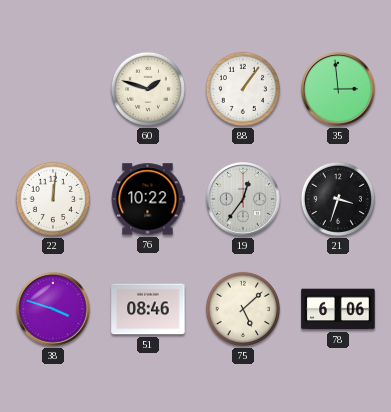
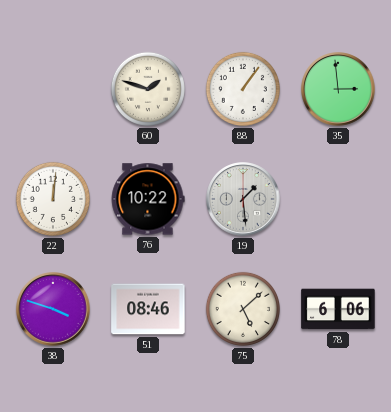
19: 12:36 -> 1:29 (243, 199)
21: 3:33 -> none (338, 199)
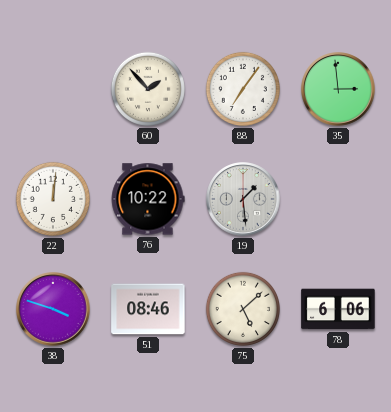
60: 1:48 -> 1:53 (148, 89)
88: 1:06 -> 7:06 (243, 89)
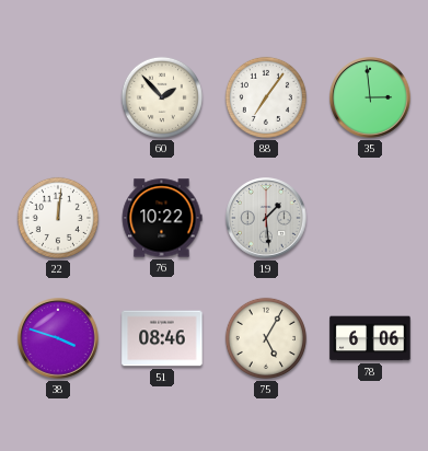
75: 5:08 -> 5:05 (266, 338)
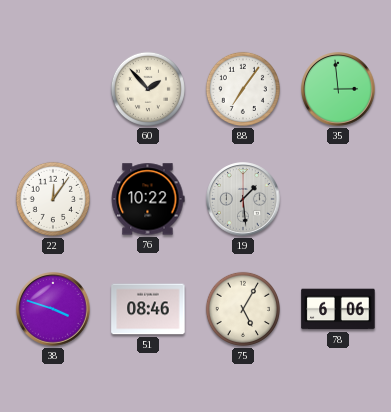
22: 12:01 -> 12:06 (53, 199)
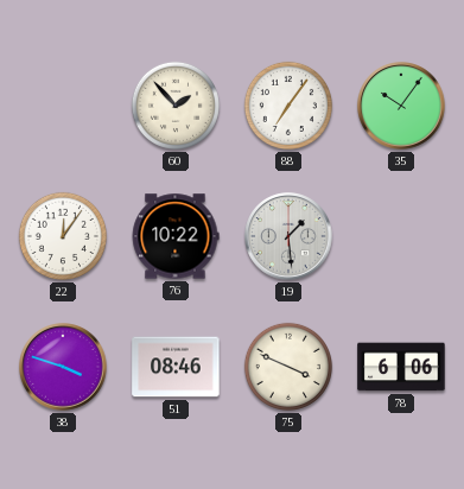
35: 2:59 -> 10:06 (401, 106)
75: 5:05 -> 3:49 (288, 367)
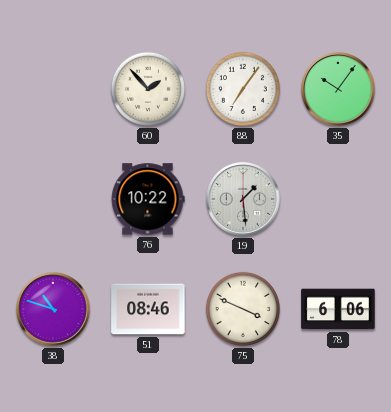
22: 12:06 -> none (63, 236)
38: 3:48 -> 10:48 (53, 309)
